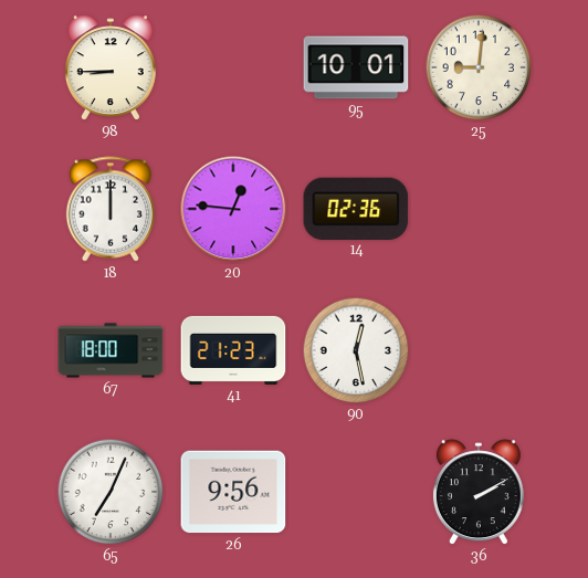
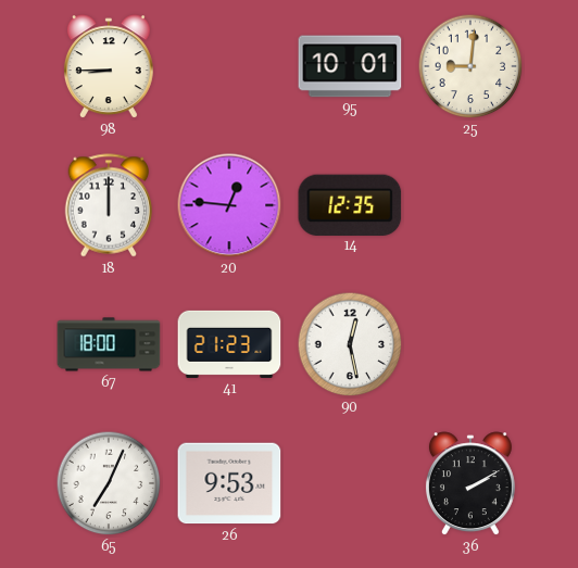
14: 02:36 -> 12:35 (350, 204)
26: 9:56 -> 9:53 (229, 483)
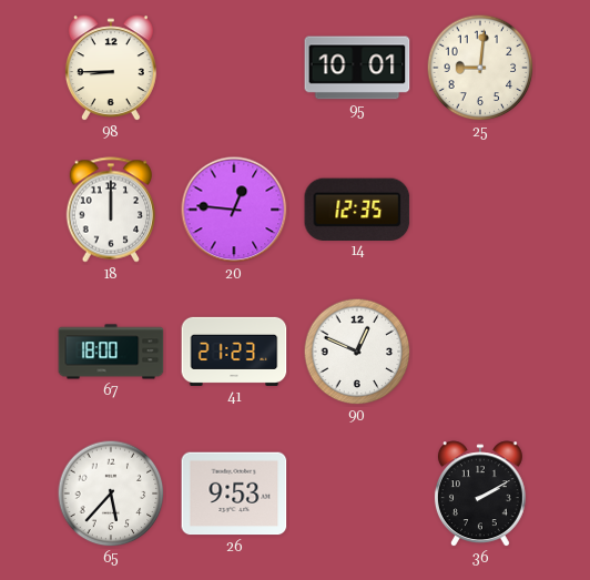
90: 12:28 -> 12:49 (357, 352)
65: 7:04 -> 5:37 (111, 493)
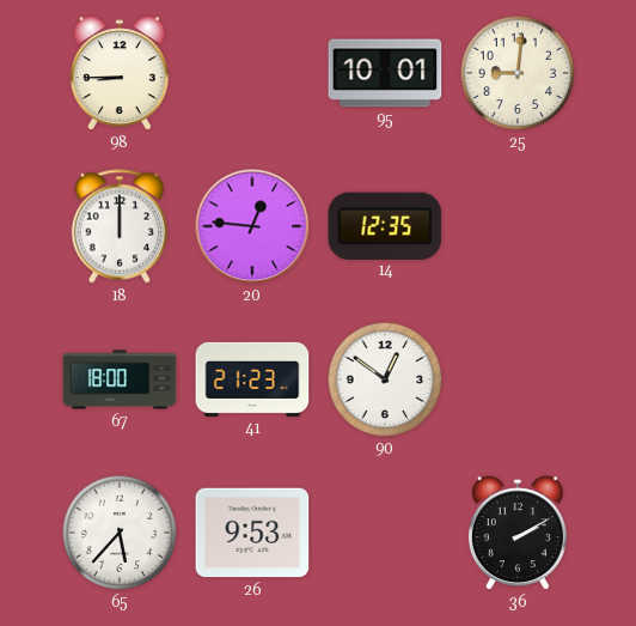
90: 12:49 -> 12:51 (385, 379)
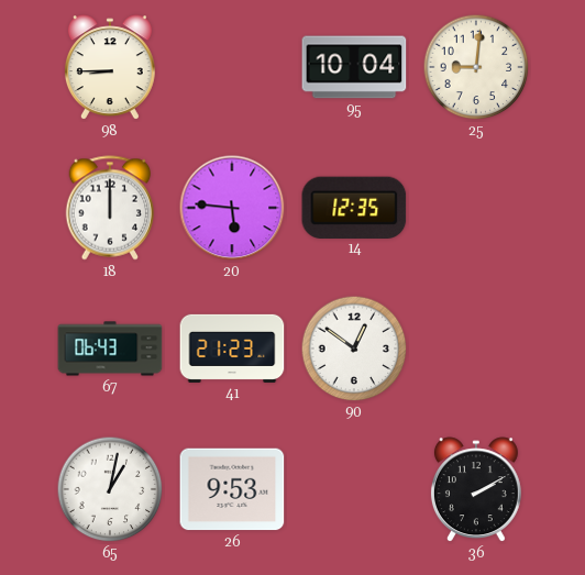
95: 10:01 -> 10:04 (354, 67)
20: 12:46 -> 5:46 (232, 208)
67: 18:00 -> 06:43 (110, 349)
65: 5:37 -> 1:02 (110, 489)
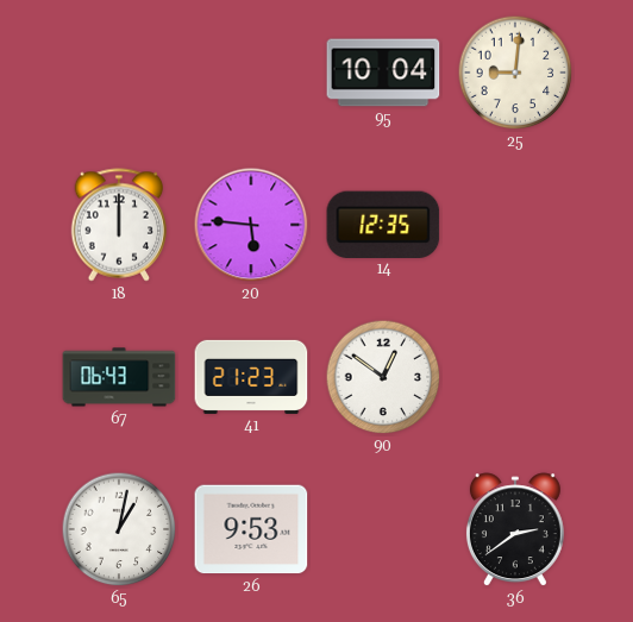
98: 8:45 -> none (110, 68)
36: 2:10 -> 2:39 (515, 530)
